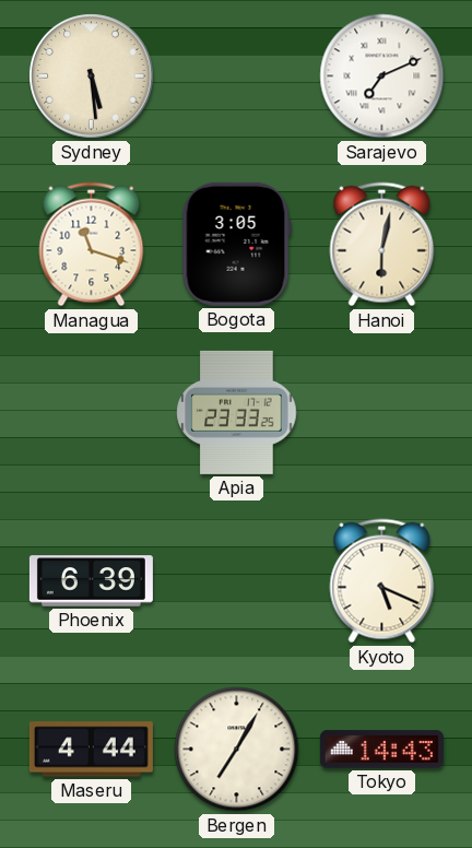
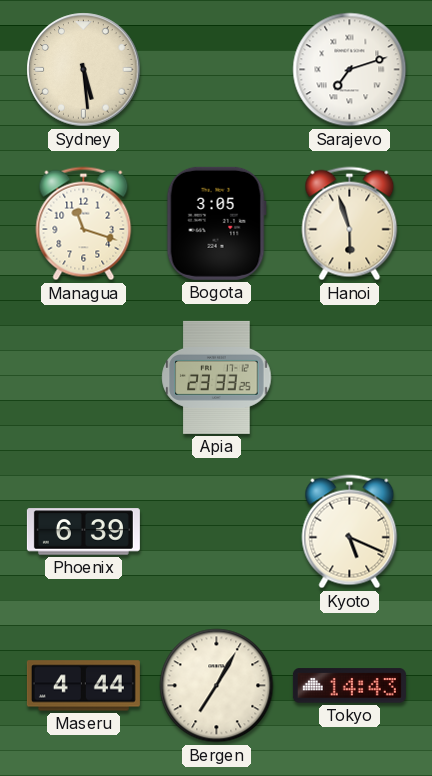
Sarajevo: 7:11 -> 7:12 (350, 70)
Hanoi: 6:02 -> 5:57 (350, 224)
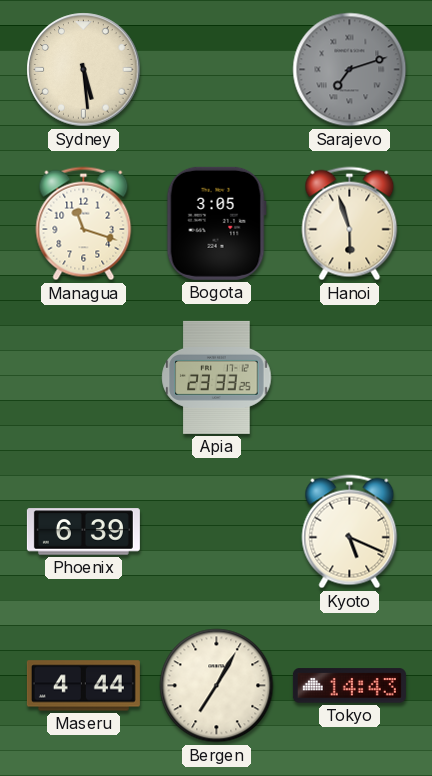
Sarajevo dial: white -> grey (350, 70)
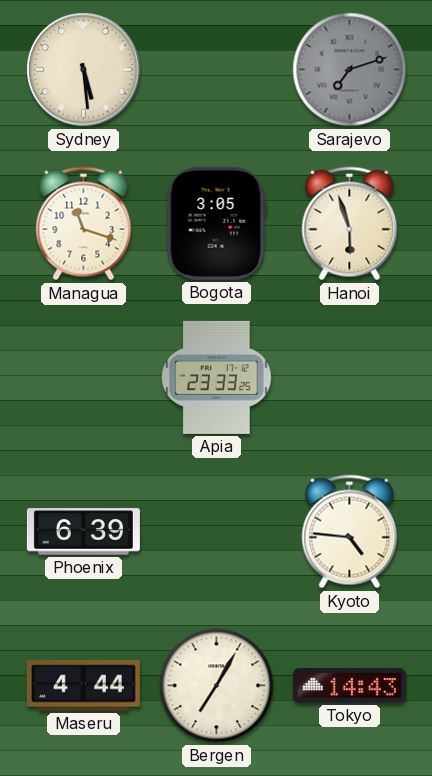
Kyoto: 5:19 -> 4:46 (350, 532)
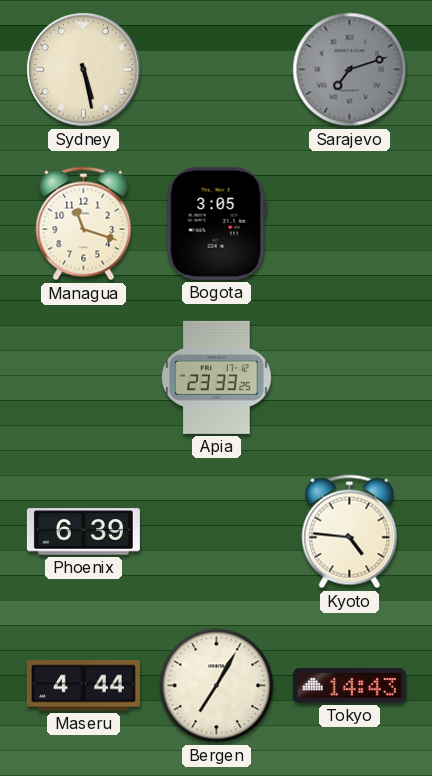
Sydney: 5:29 -> 5:28 (84, 70)
Hanoi: 5:57 -> none (350, 224)
